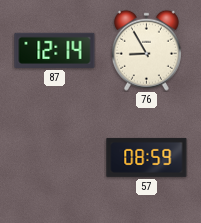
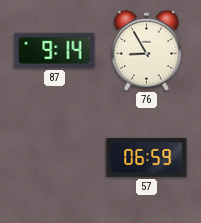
87: 12:14 -> 9:14 (55, 50)
57: 08:59 -> 06:59 (147, 157)
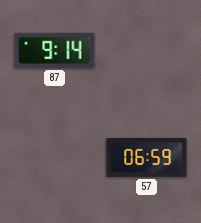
76: 8:55 -> none (146, 50)
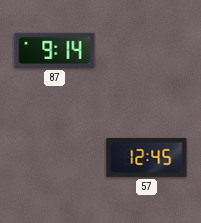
57: 06:59 -> 12:45 (147, 157)
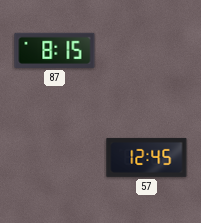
87: 9:14 -> 8:15 (55, 50)
